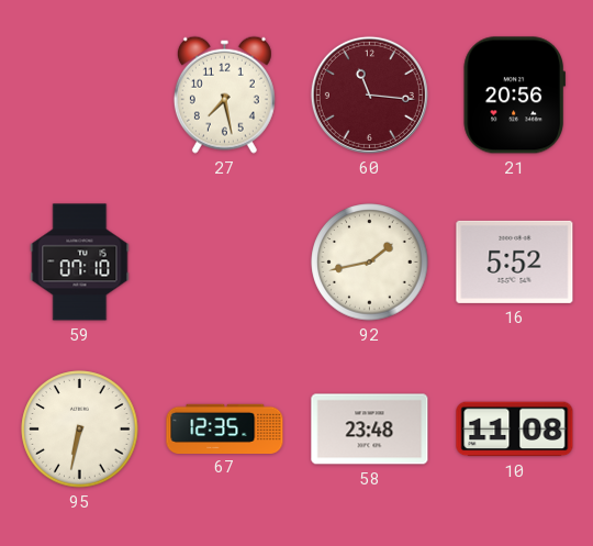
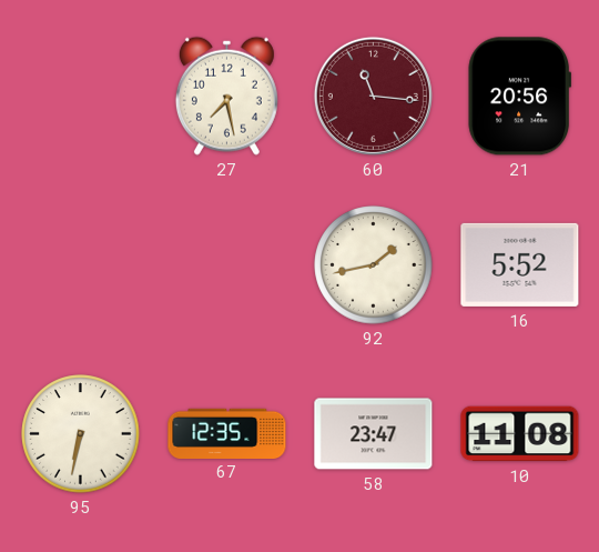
59: 07:10 -> none (80, 263)
58: 23:48 -> 23:47 (374, 434)
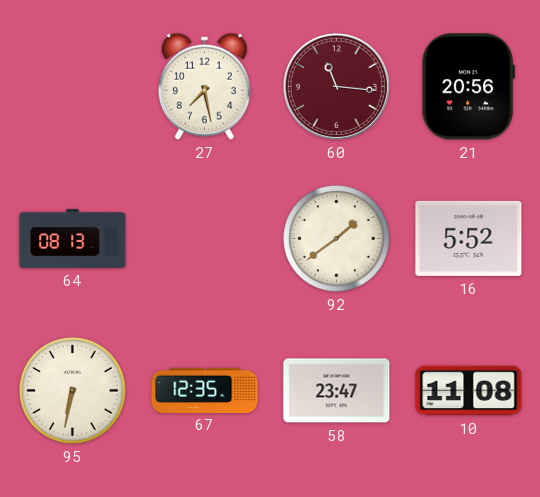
64: none -> 08:13 (73, 238)
92: 1:43 -> 1:39 (337, 239)
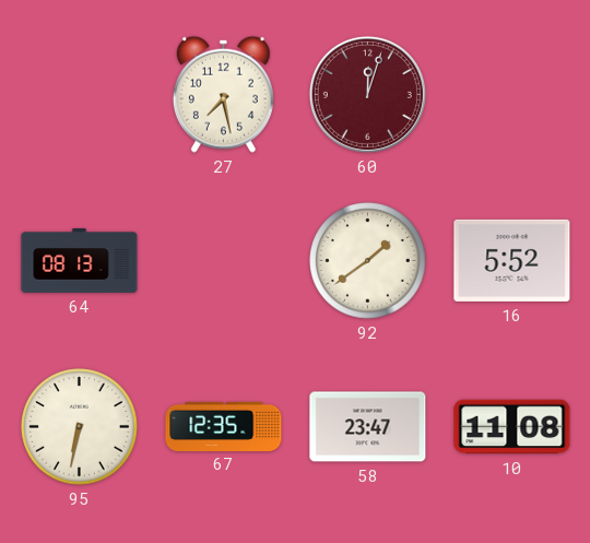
60: 11:16 -> 12:03 (367, 94)
21: 20:56 -> none (468, 87)
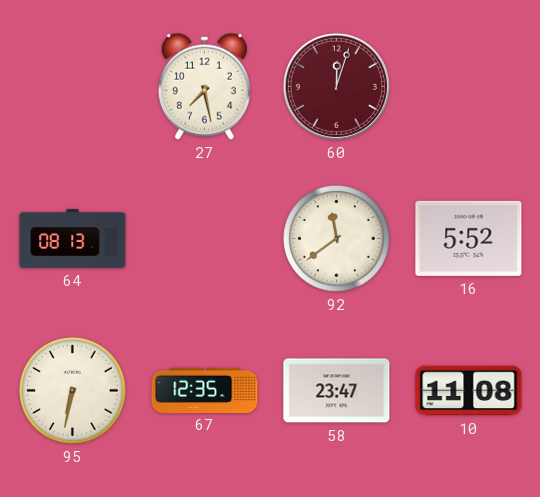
92: 1:39 -> 11:39 (337, 239)
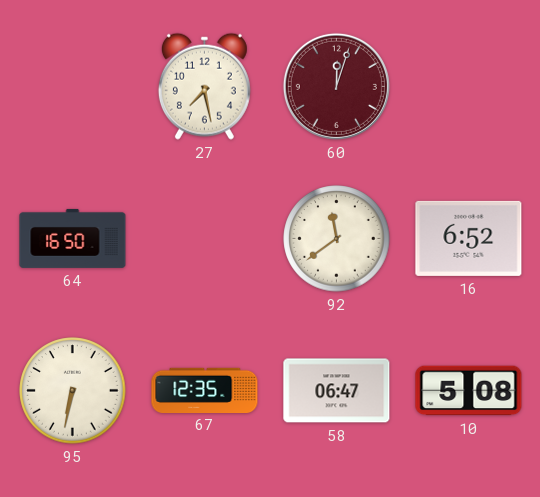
64: 08:13 -> 16:50 (73, 238)
16: 5:52 -> 6:52 (469, 238)
58: 23:47 -> 06:47 (337, 391)
10: 11:08 -> 5:08 (469, 391)
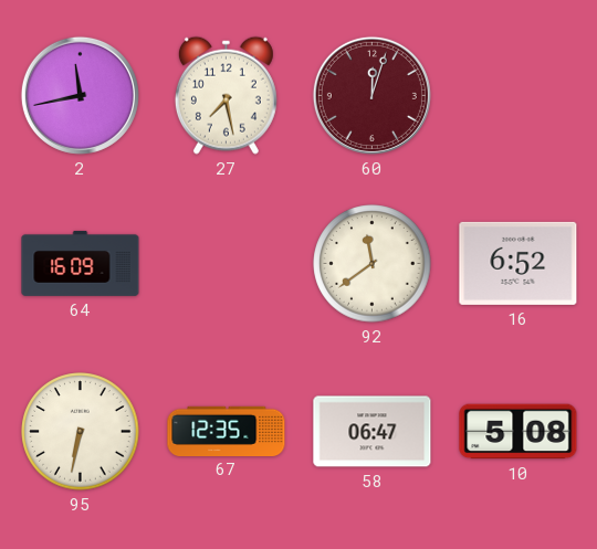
2: none -> 11:43 (80, 95)
64: 16:50 -> 16:09 (81, 263)
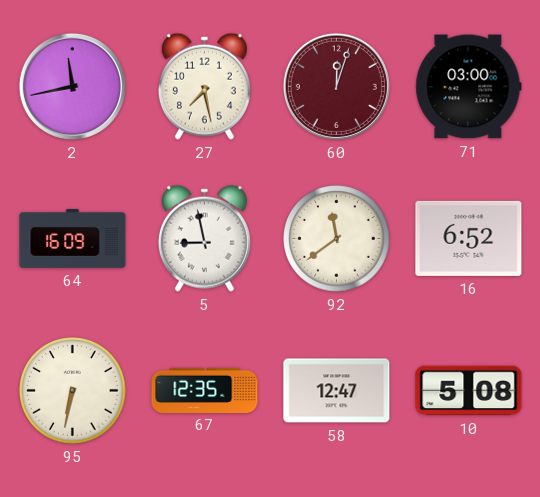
71: none -> 03:00 (469, 87)
5: none -> 8:58 (204, 238)
58: 06:47 -> 12:47 (337, 391)
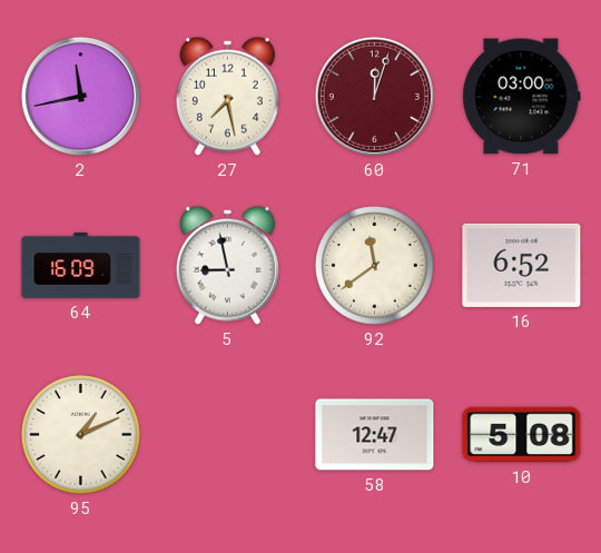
95: 6:32 -> 1:11 (81, 435)
67: 12:35 -> none (205, 390)
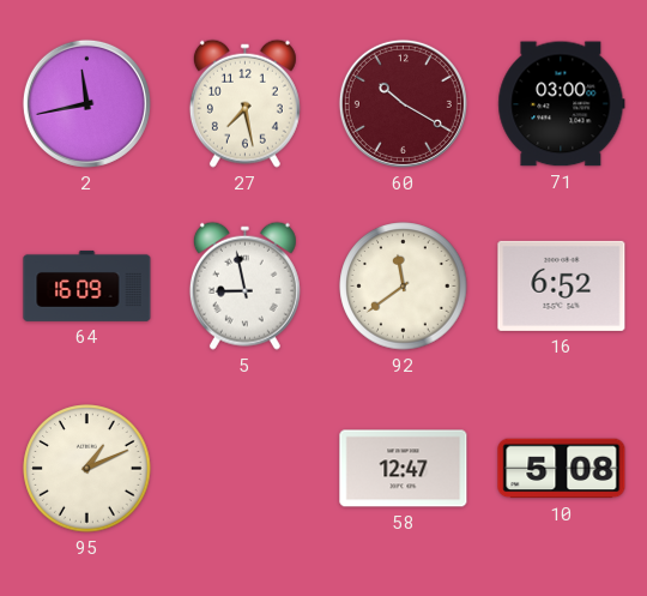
60: 12:03 -> 10:20 (403, 103)
